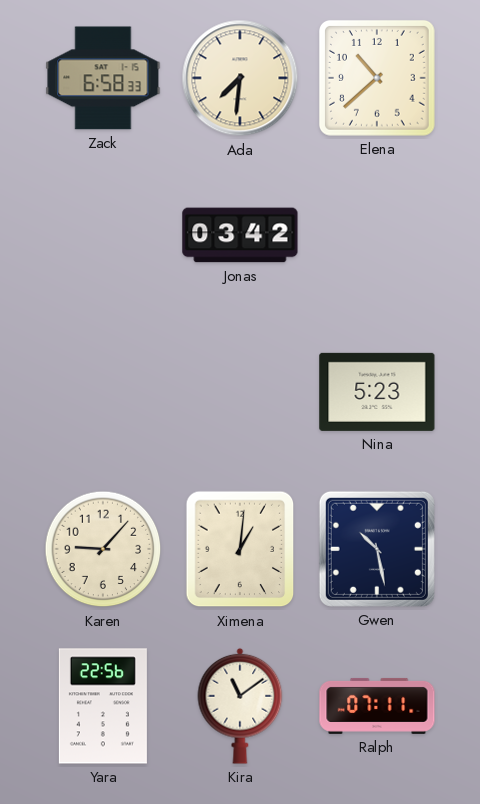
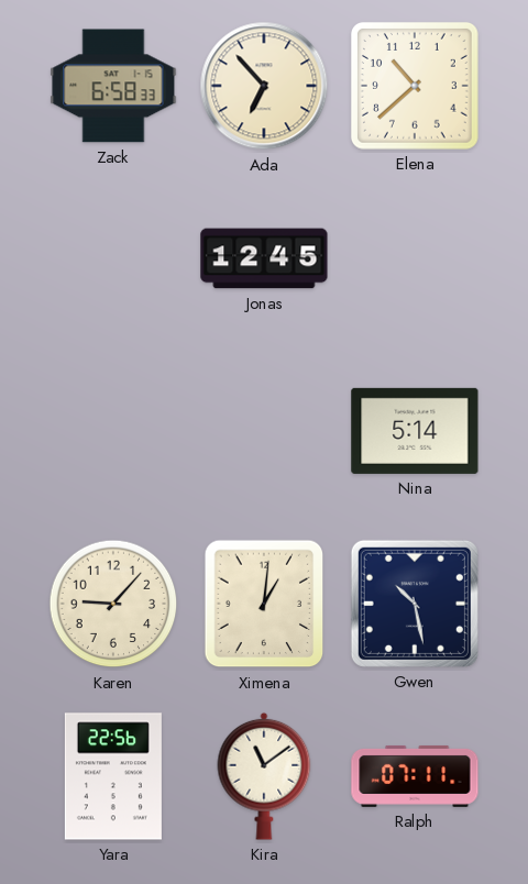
Ada: 7:31 -> 6:53 (264, 86)
Jonas: 03:42 -> 12:45 (264, 258)
Nina: 5:23 -> 5:14 (415, 431)
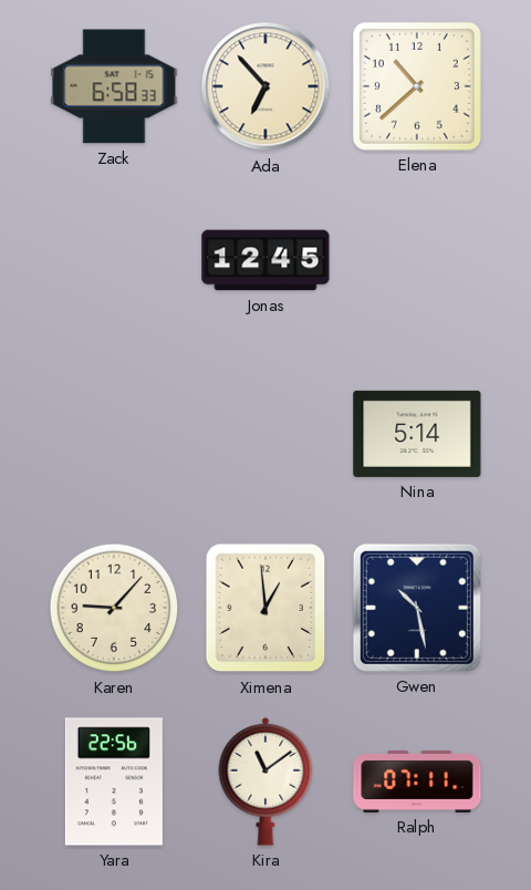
Ximena: 1:01 -> 12:59 (265, 608)
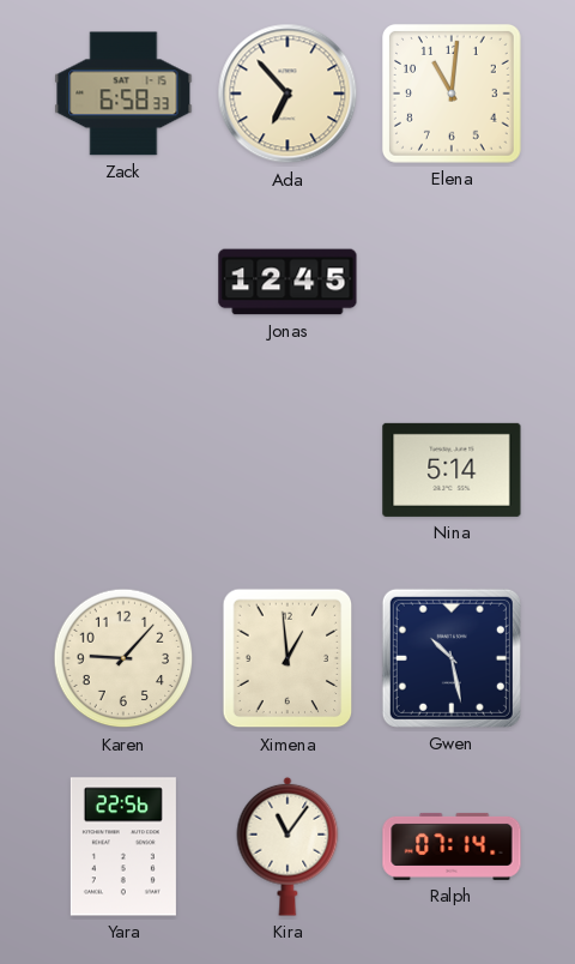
Elena: 10:38 -> 11:01 (452, 94)
Kira: 11:09 -> 11:06 (287, 846)
Ralph: 07:11 -> 07:14 (452, 846)
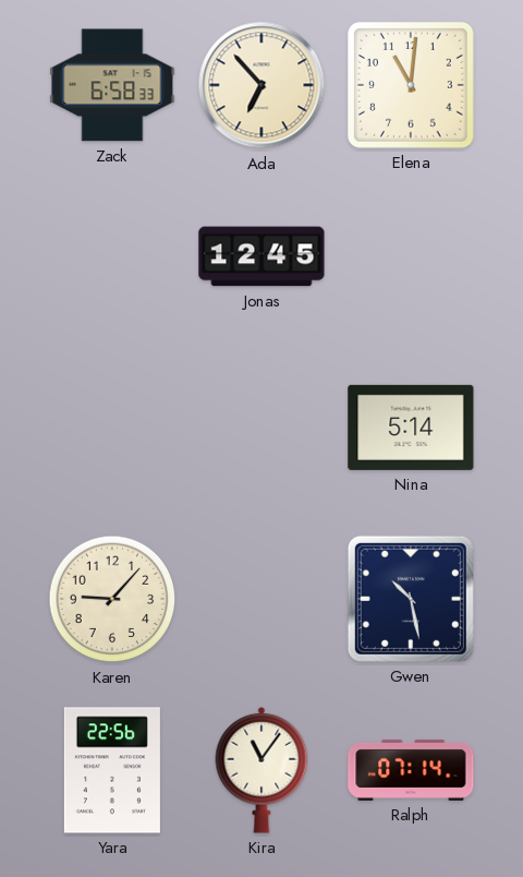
Ximena: 12:59 -> none (287, 658)
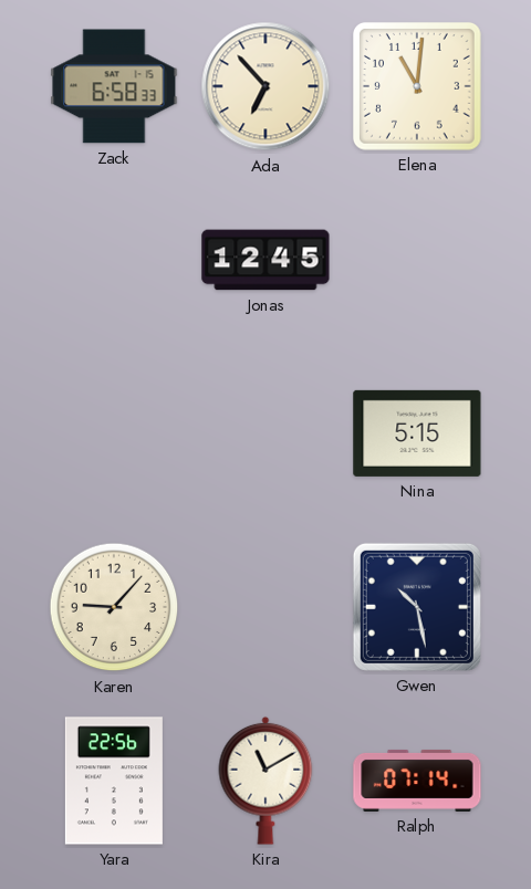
Nina: 5:14 -> 5:15 (417, 433)
Kira: 11:06 -> 11:10 (265, 781)
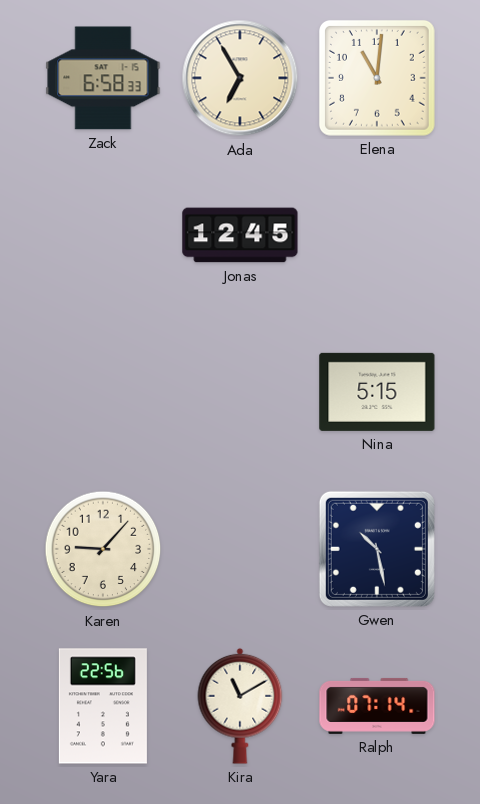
Ada: 6:53 -> 6:55 (240, 78)
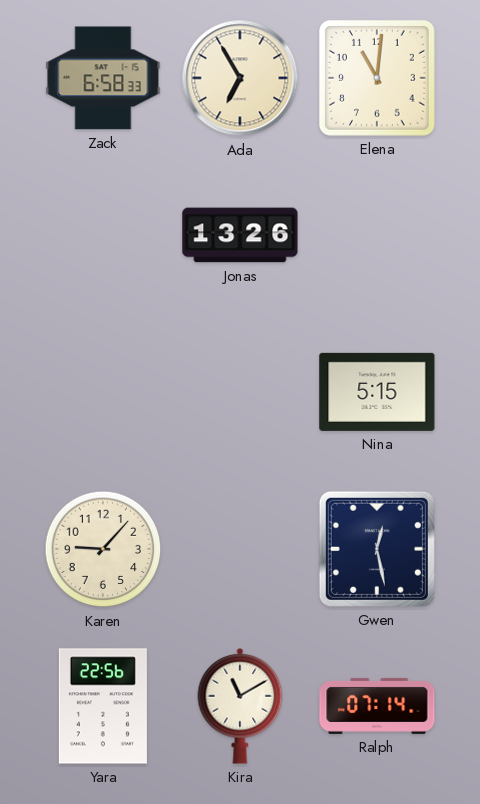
Jonas: 12:45 -> 13:26 (240, 235)
Gwen: 10:28 -> 12:28 (377, 549)
